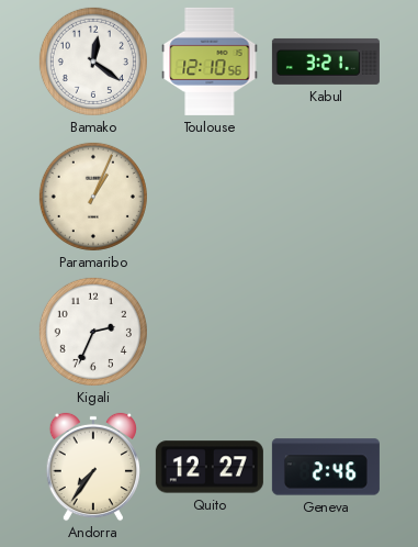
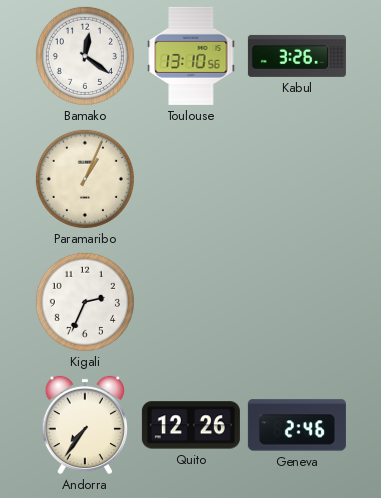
Toulouse: 12:10 -> 13:10 (191, 56)
Kabul: 3:21 -> 3:26 (297, 56)
Quito: 12:27 -> 12:26 (191, 425)
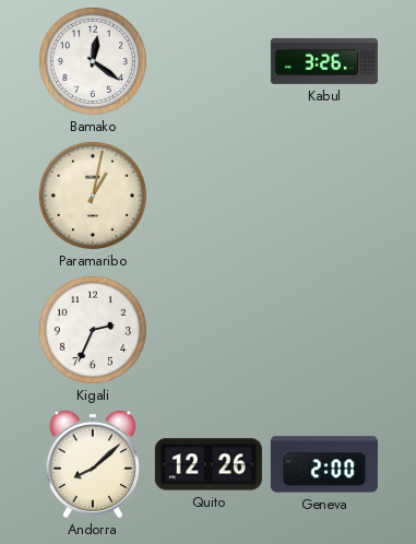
Toulouse: 13:10 -> none (191, 56)
Paramaribo: 1:04 -> 1:02 (93, 196)
Andorra: 7:36 -> 8:08 (92, 464)
Geneva: 2:46 -> 2:00 (324, 464)
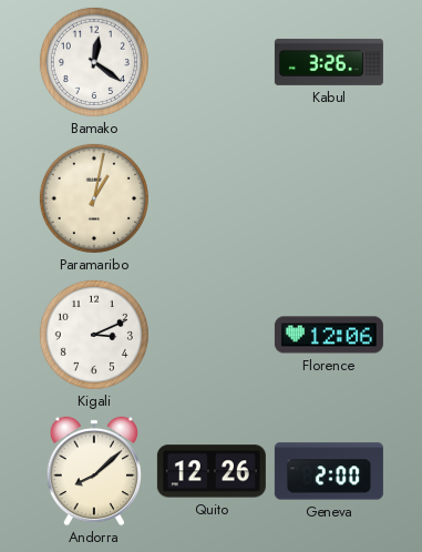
Kigali: 2:34 -> 3:11 (94, 335)
Florence: none -> 12:06 (329, 335)
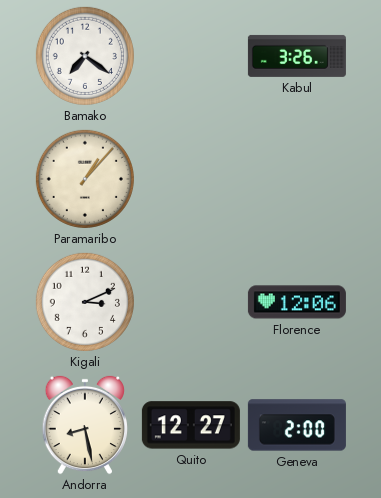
Bamako: 12:21 -> 7:21 (85, 56)
Paramaribo: 1:02 -> 1:07 (85, 179)
Andorra: 8:08 -> 8:28 (84, 425)
Quito: 12:26 -> 12:27 (191, 425)
